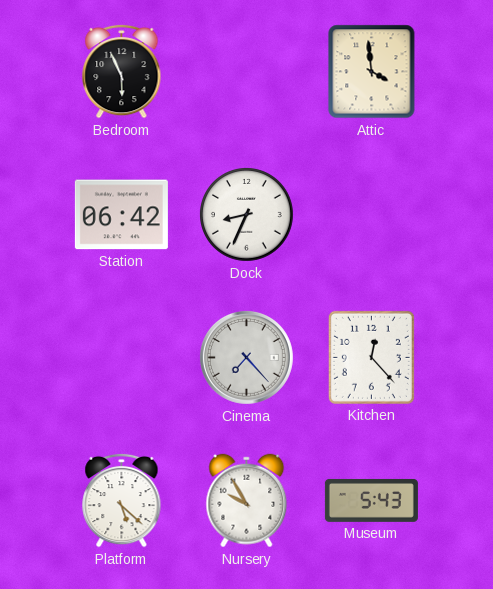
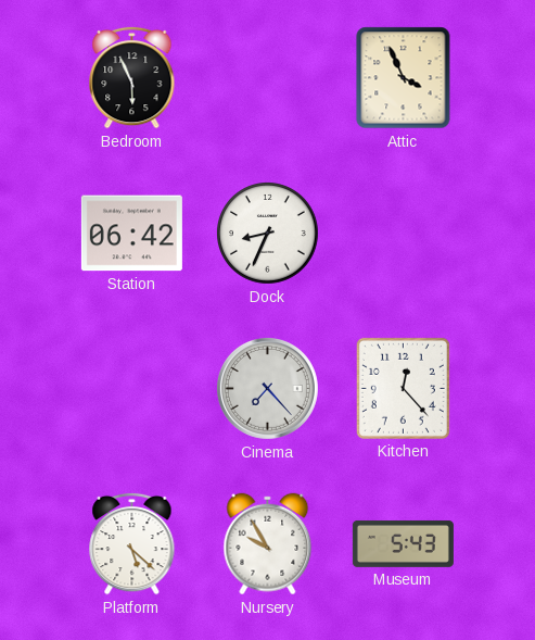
Attic: 3:59 -> 3:56 (404, 78)
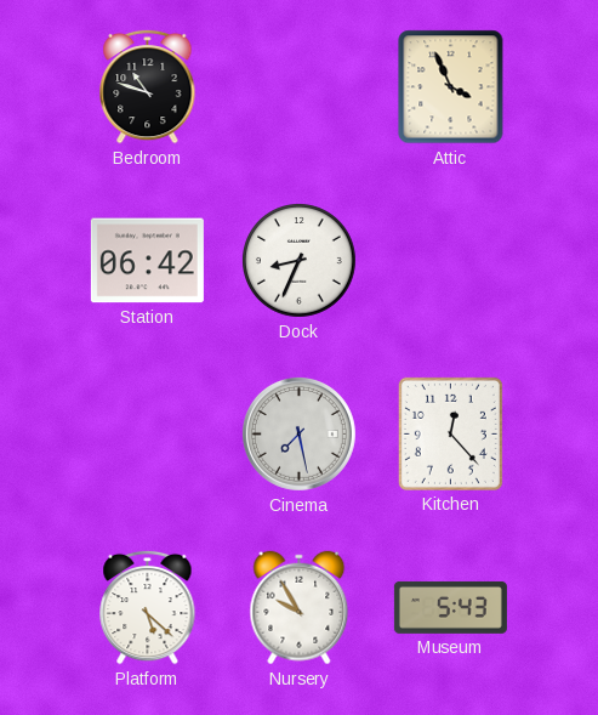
Bedroom: 5:56 -> 10:48 (148, 86)
Cinema: 7:23 -> 7:28 (298, 433)
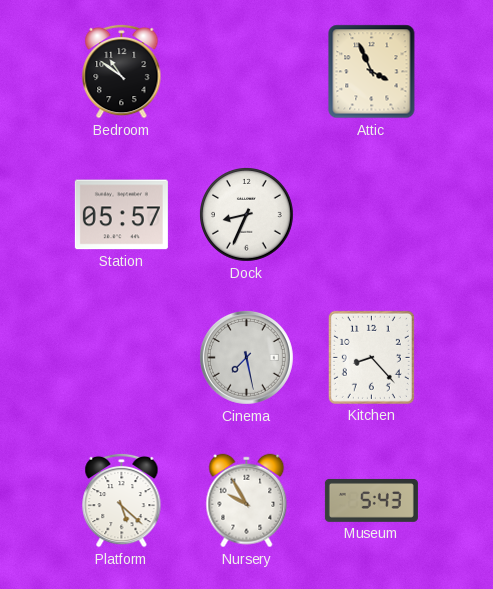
Bedroom: 10:48 -> 10:51 (122, 71)
Station: 06:42 -> 05:57 (121, 215)
Kitchen: 12:23 -> 8:23 (371, 357)
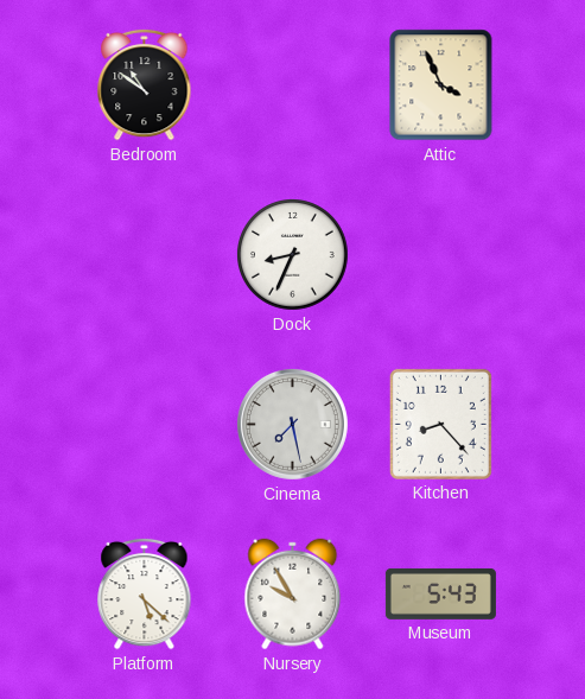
Station: 05:57 -> none (121, 215)
